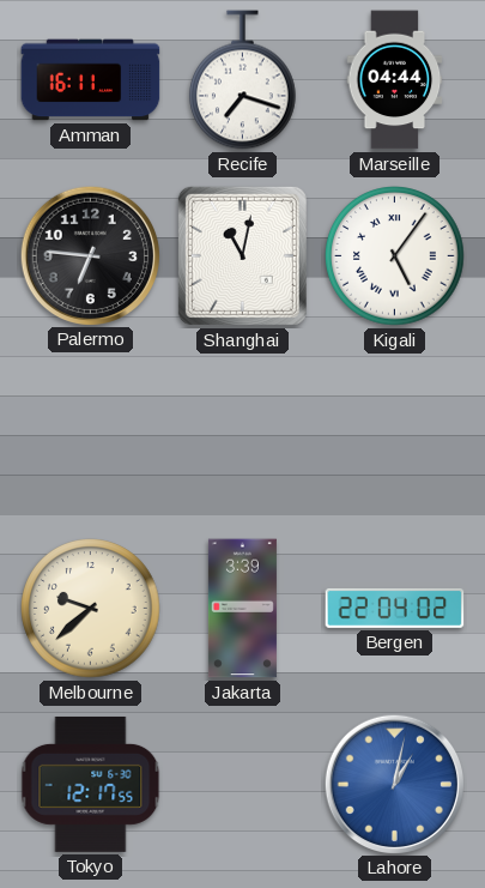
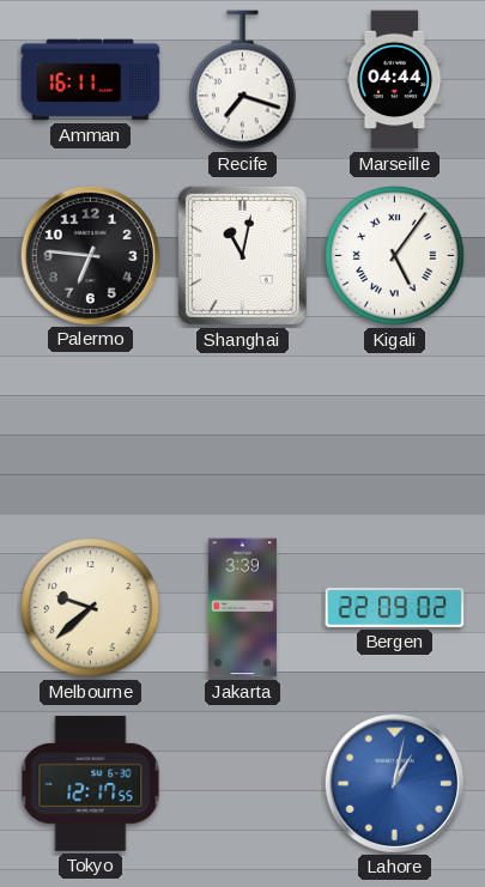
Bergen: 22:04 -> 22:09 (395, 607)
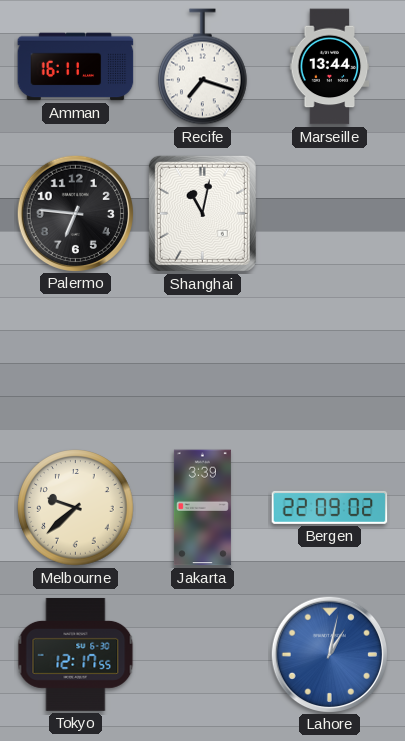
Marseille: 04:44 -> 13:44 (330, 67)
Kigali: 5:06 -> none (395, 256)
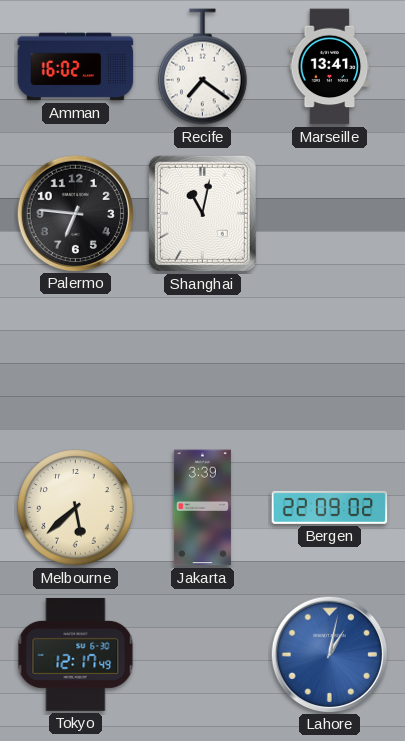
Amman: 16:11 -> 16:02 (76, 67)
Recife: 7:18 -> 7:21 (203, 67)
Marseille: 13:44 -> 13:41 (330, 67)
Melbourne: 9:38 -> 5:38 (76, 508)
Tokyo: 12:17:55 -> 12:17:49 (76, 654)
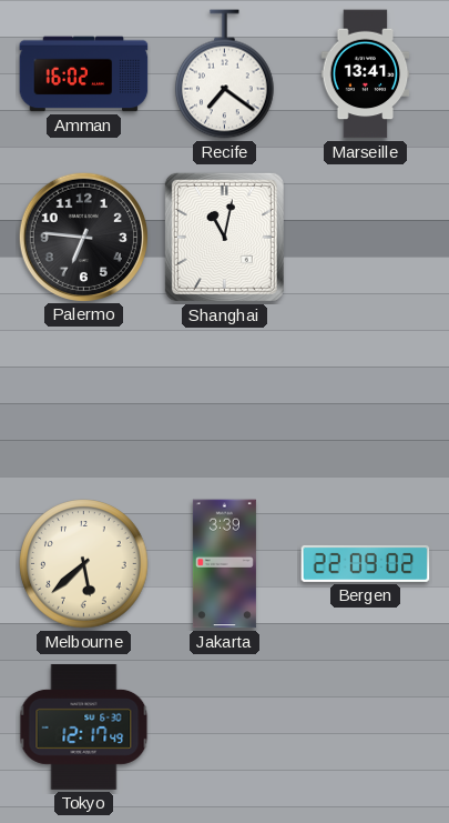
Lahore: 1:02 -> none (329, 654)
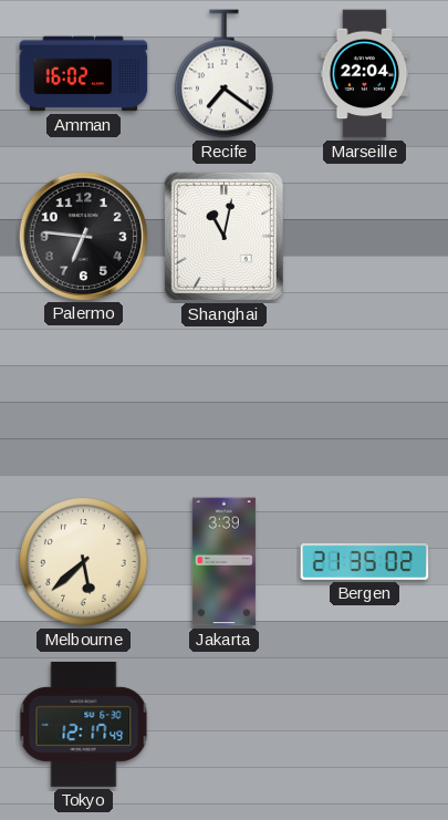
Marseille: 13:41 -> 22:04 (365, 74)
Bergen: 22:09 -> 21:35 (365, 561)
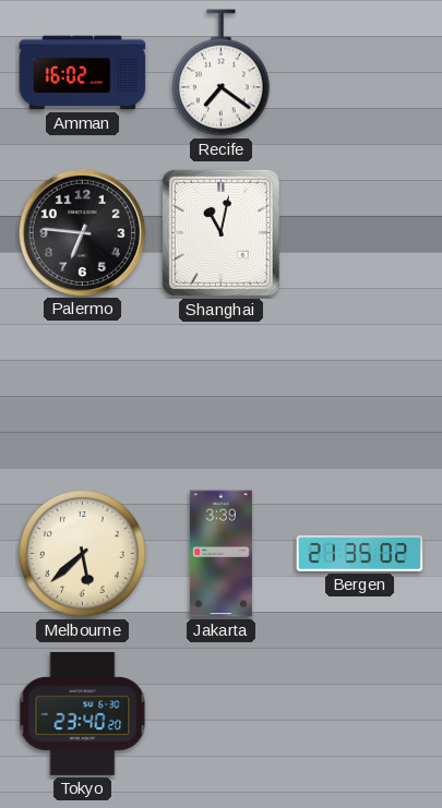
Marseille: 22:04 -> none (365, 74)
Tokyo: 12:17 -> 23:40 (83, 713)
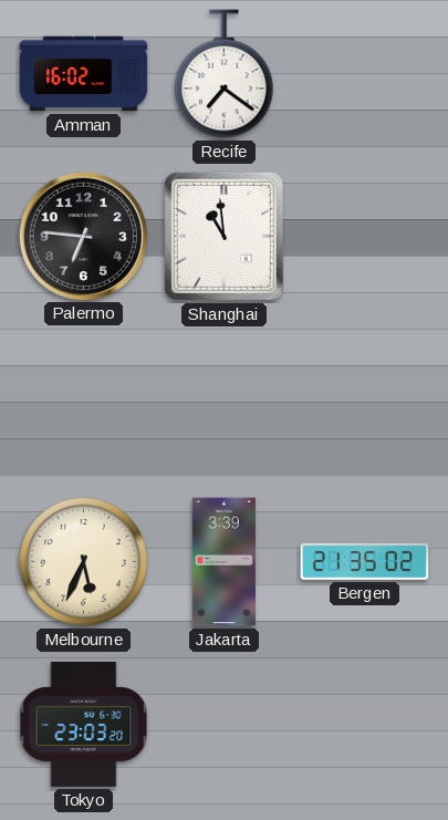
Shanghai: 11:02 -> 10:59 (223, 236)
Melbourne: 5:38 -> 5:34 (84, 562)
Tokyo: 23:40 -> 23:03 (84, 724)
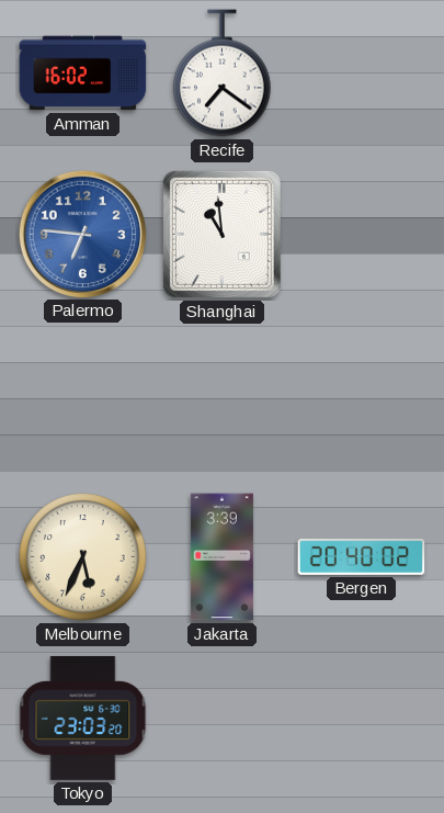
Palermo dial: black -> blue (82, 234)
Bergen: 21:35 -> 20:40 (362, 556)
